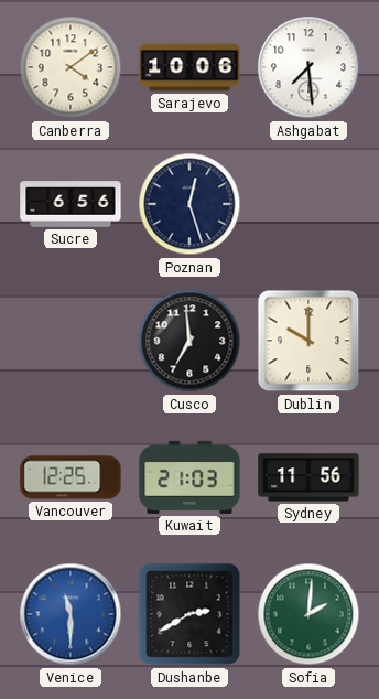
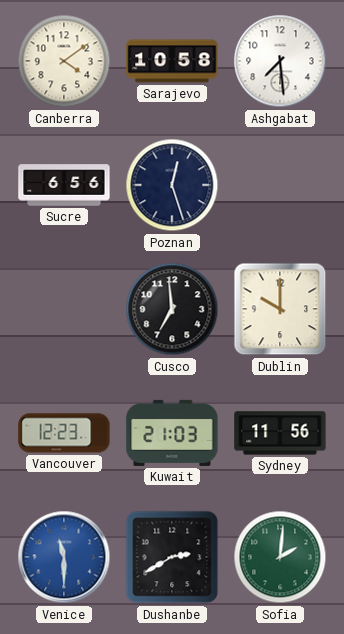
Sarajevo: 10:06 -> 10:58 (172, 61)
Vancouver: 12:25 -> 12:23 (64, 433)
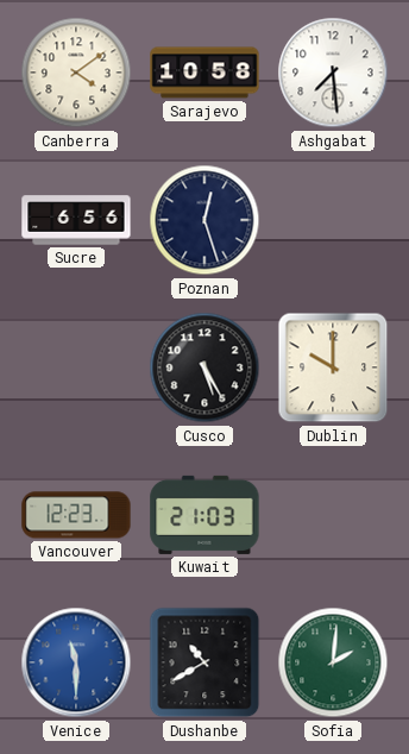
Cusco: 6:59 -> 5:25 (204, 367)
Sydney: 11:56 -> none (280, 433)
Dushanbe: 2:40 -> 10:40 (204, 662)
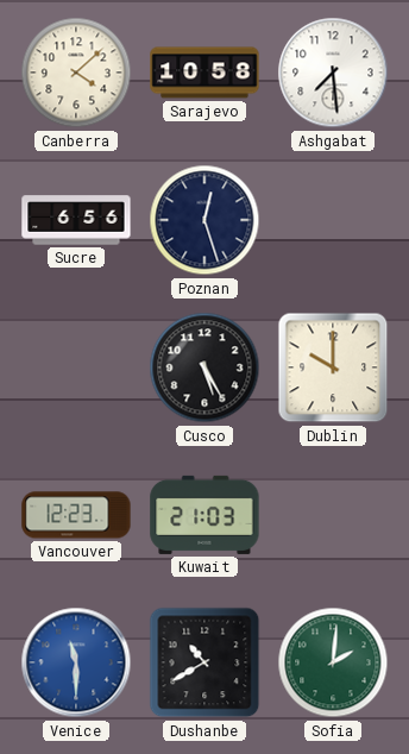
Canberra: 4:09 -> 4:08 (76, 73)
